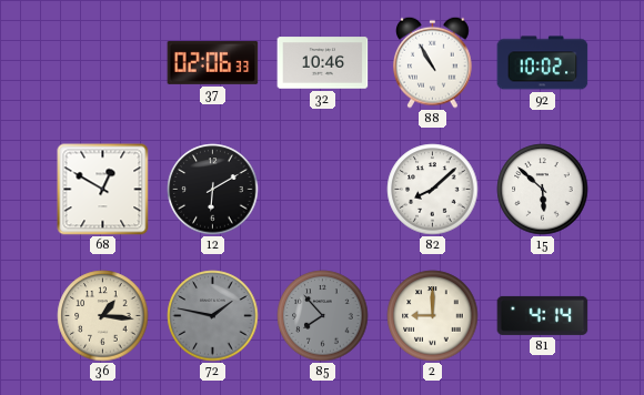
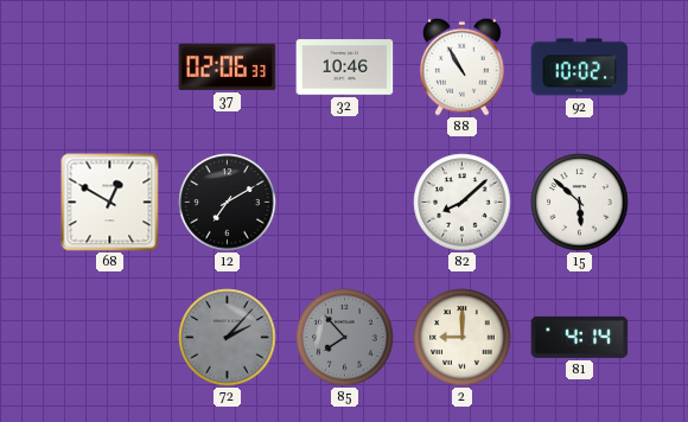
12: 6:10 -> 7:10 (228, 203)
36: 1:16 -> none (103, 316)
72: 1:47 -> 2:07 (228, 338)
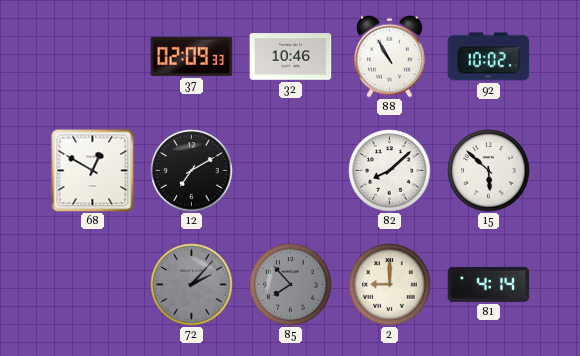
37: 02:06 -> 02:09 (192, 56)
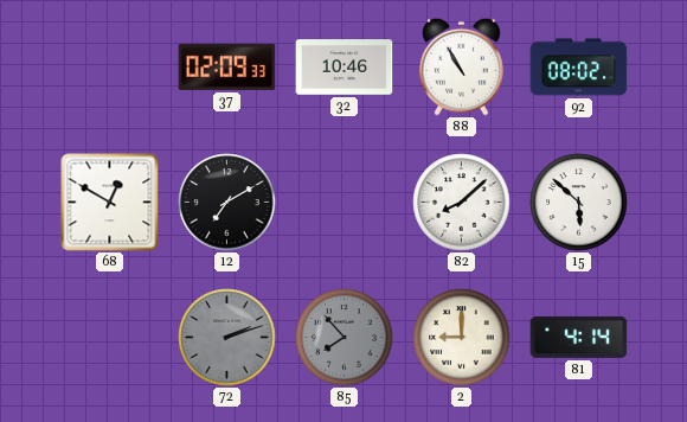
92: 10:02 -> 08:02 (579, 68)
72: 2:07 -> 2:12 (227, 338)
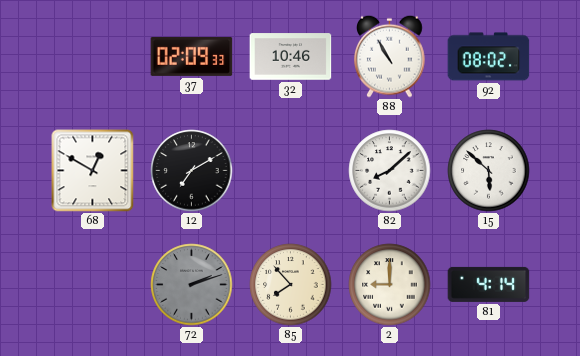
85 dial: grey -> cream (291, 285)
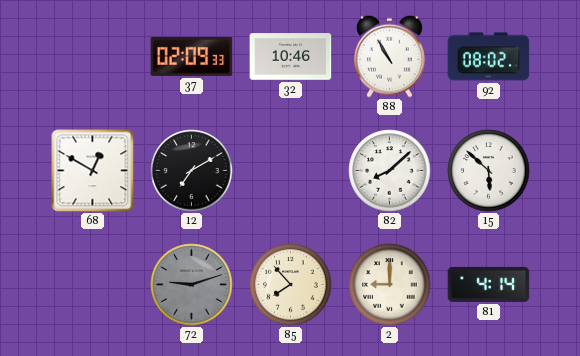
72: 2:12 -> 9:12 (192, 285)
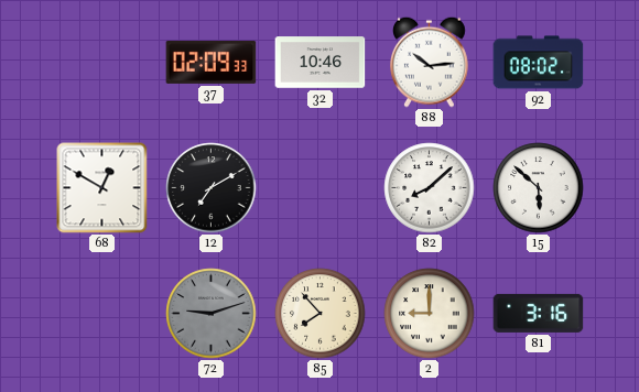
88: 10:55 -> 10:14 (430, 62)
81: 4:14 -> 3:16 (539, 313)
